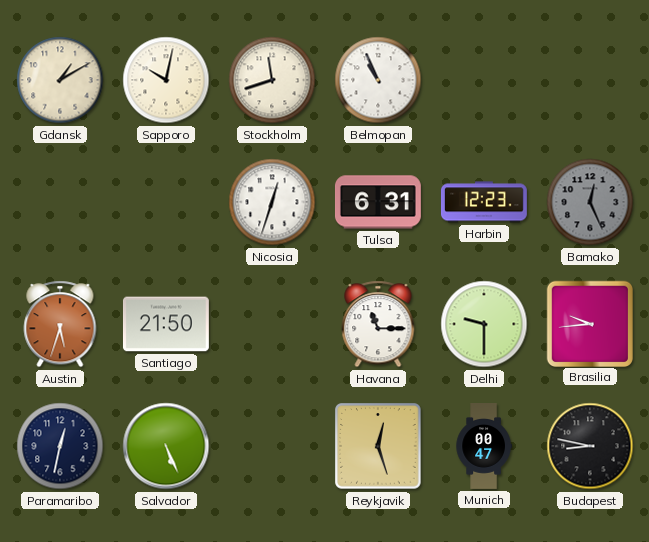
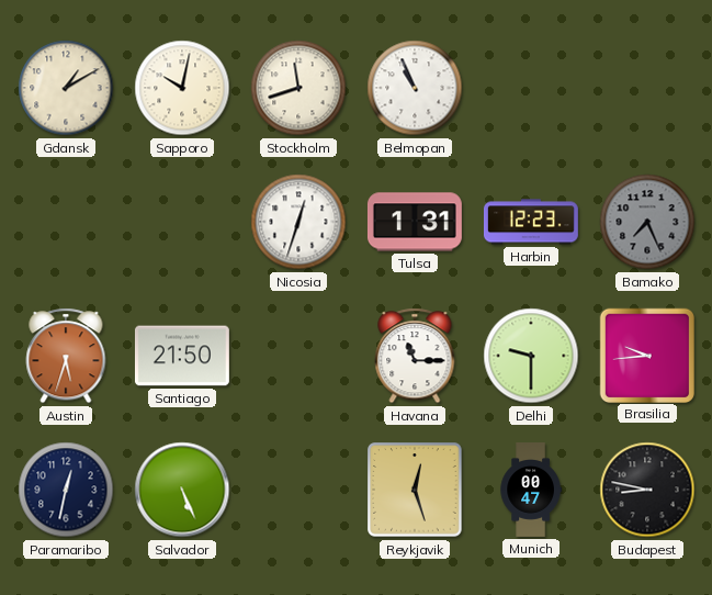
Tulsa: 6:31 -> 1:31 (415, 222)
Bamako: 12:26 -> 7:26 (647, 222)
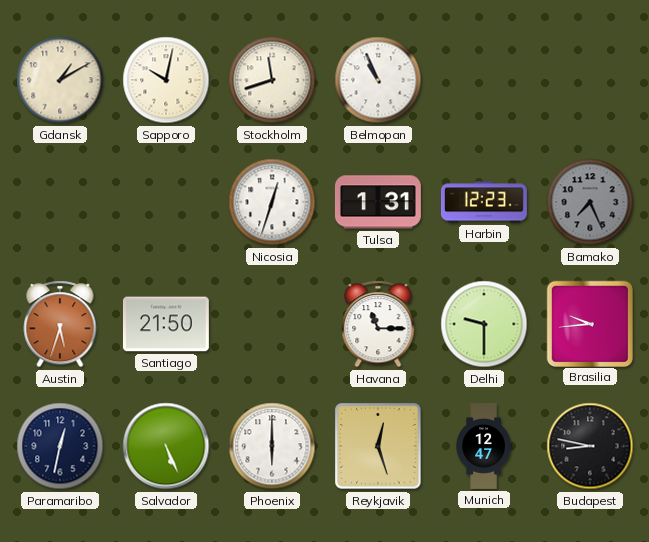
Phoenix: none -> 6:00 (272, 446)
Munich: 00:47 -> 12:47 (484, 447)
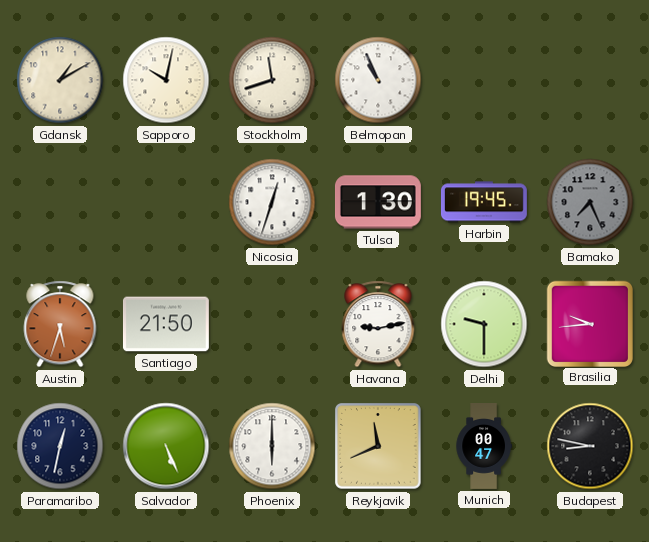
Tulsa: 1:31 -> 1:30 (378, 202)
Harbin: 12:23 -> 19:45 (484, 202)
Havana: 11:15 -> 9:13 (378, 324)
Reykjavik: 12:27 -> 11:41 (378, 446)
Munich: 12:47 -> 00:47 (484, 447)
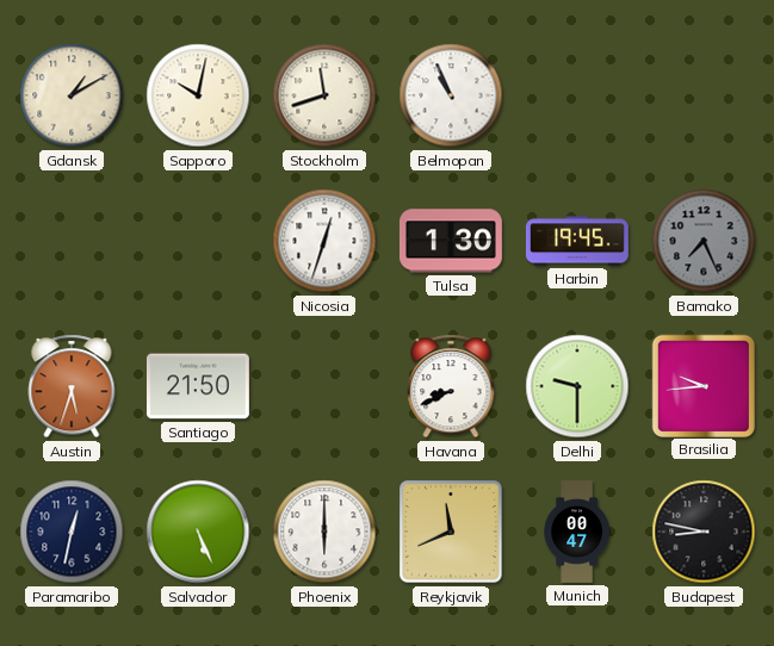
Havana: 9:13 -> 8:41 (451, 386)
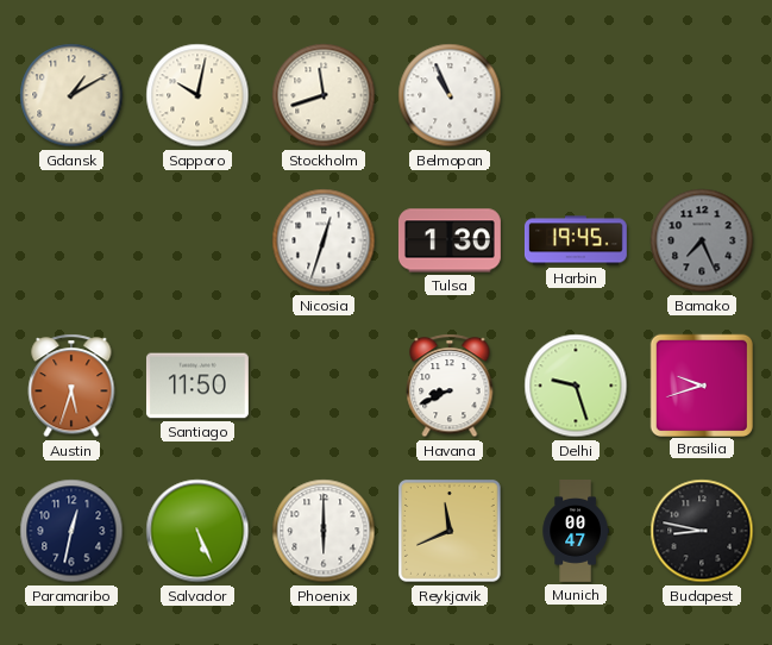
Santiago: 21:50 -> 11:50 (197, 386)
Delhi: 9:30 -> 9:27 (576, 386)
Brasilia: 9:44 -> 9:42 (701, 384)
